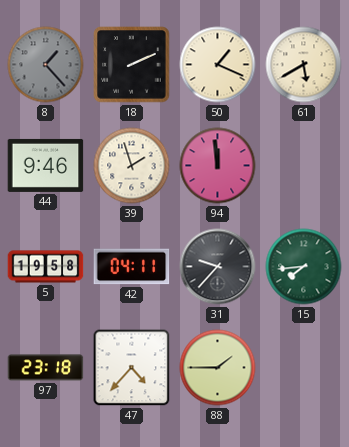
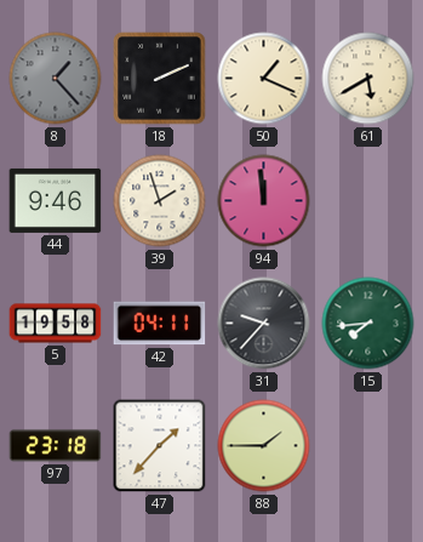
47: 4:37 -> 1:37 (160, 446)
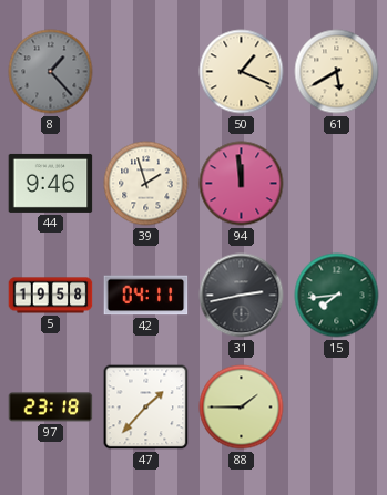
18: 2:11 -> none (160, 79)
31: 9:37 -> 2:43 (242, 296)
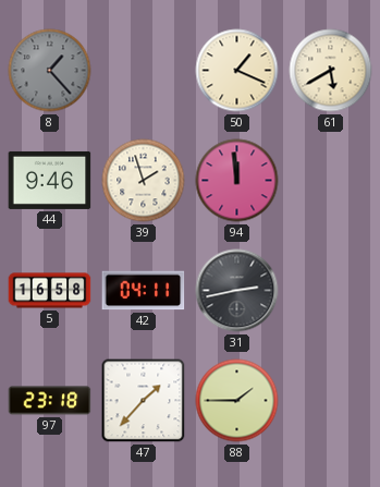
5: 19:58 -> 16:58 (50, 291)
15: 7:44 -> none (337, 296)
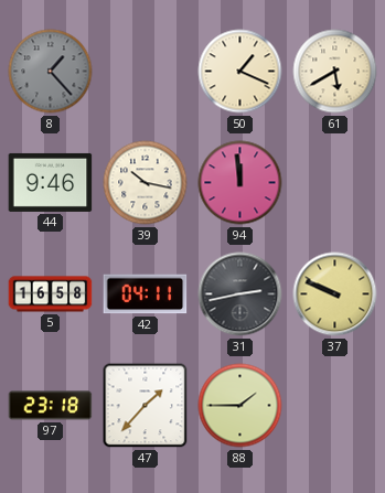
39: 1:57 -> 10:17 (146, 183)
37: none -> 9:49 (335, 294)
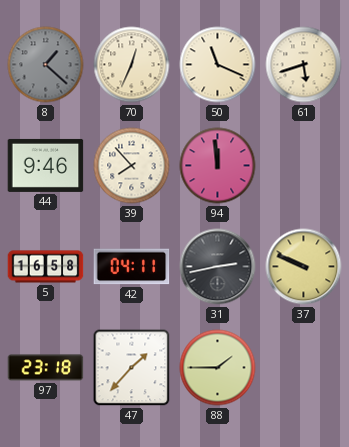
8: 1:23 -> 1:22 (46, 65)
70: none -> 12:34 (132, 65)
50: 1:19 -> 11:19 (218, 65)
61: 5:40 -> 5:42 (304, 65)
39: 10:17 -> 7:53 (132, 166)
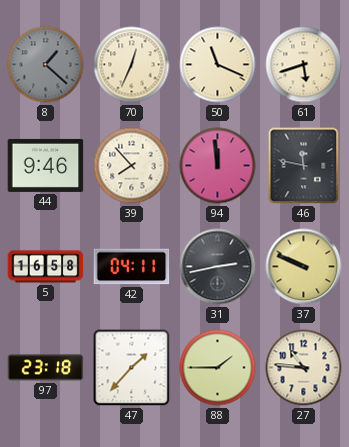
46: none -> 11:47 (304, 166)
27: none -> 10:46 (304, 368)
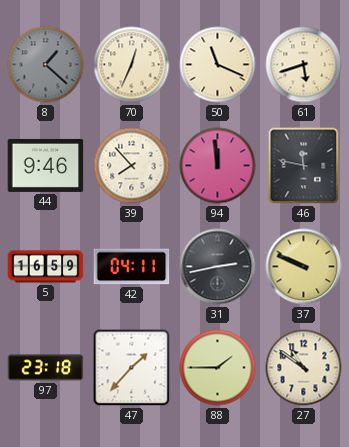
5: 16:58 -> 16:59 (46, 267)
27: 10:46 -> 10:51 (304, 368)
